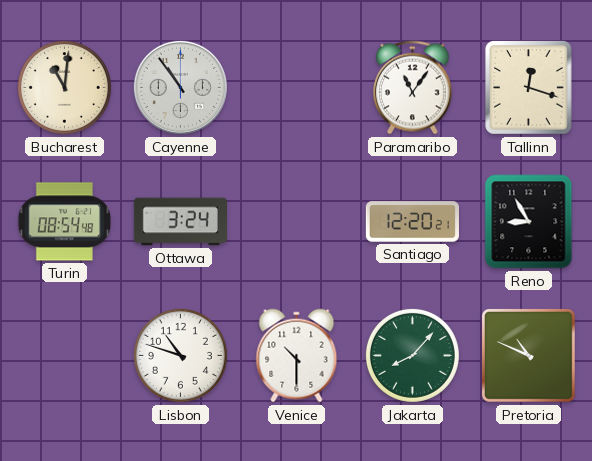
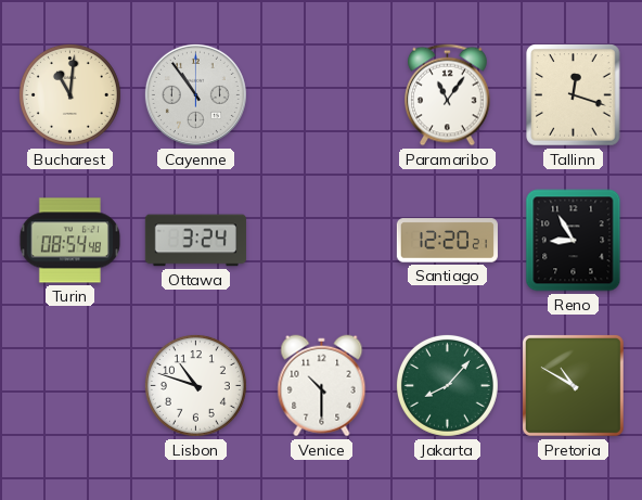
Pretoria: 10:49 -> 10:50 (573, 385)
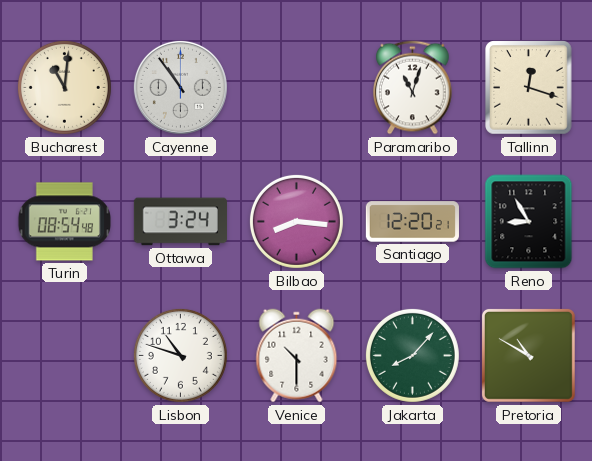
Paramaribo: 11:06 -> 11:03 (413, 88)
Bilbao: none -> 8:16 (296, 221)
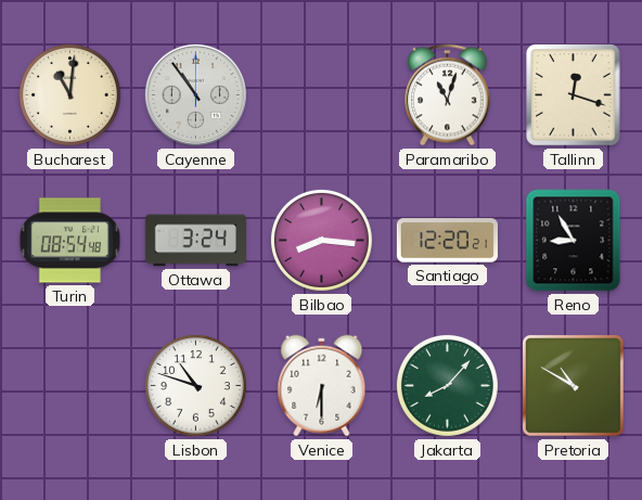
Venice: 10:30 -> 6:30 (322, 386)
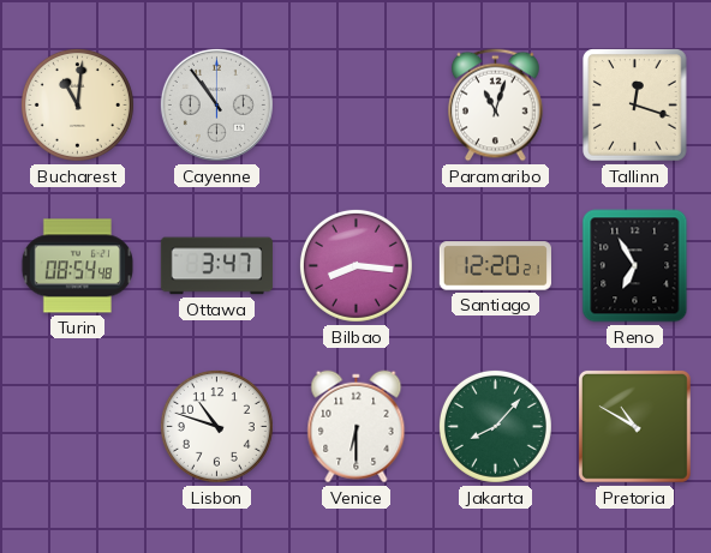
Ottawa: 3:24 -> 3:47 (216, 266)
Reno: 8:55 -> 6:55 (635, 266)
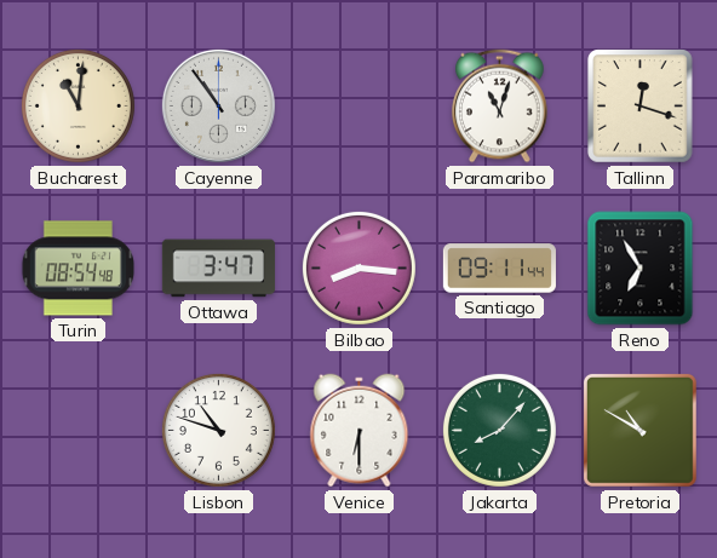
Santiago: 12:20 -> 09:11 (499, 269)
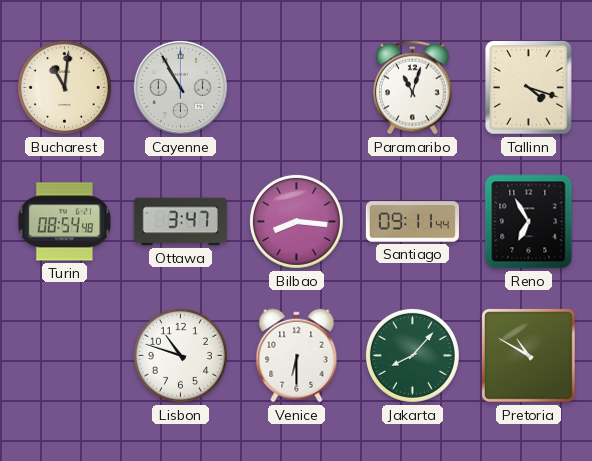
Cayenne: 10:54 -> 10:55 (180, 87)
Tallinn: 12:18 -> 4:18 (529, 88)
